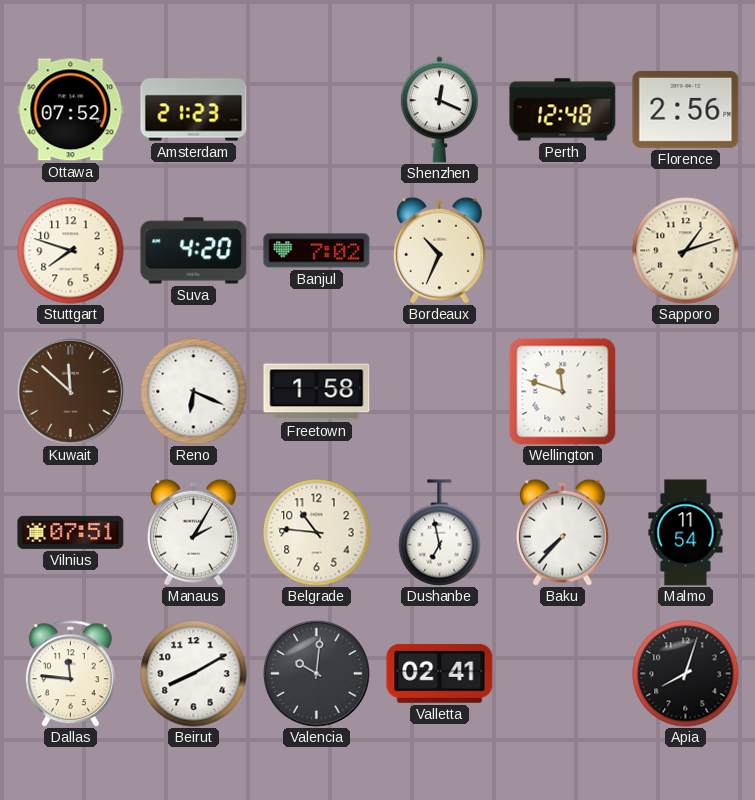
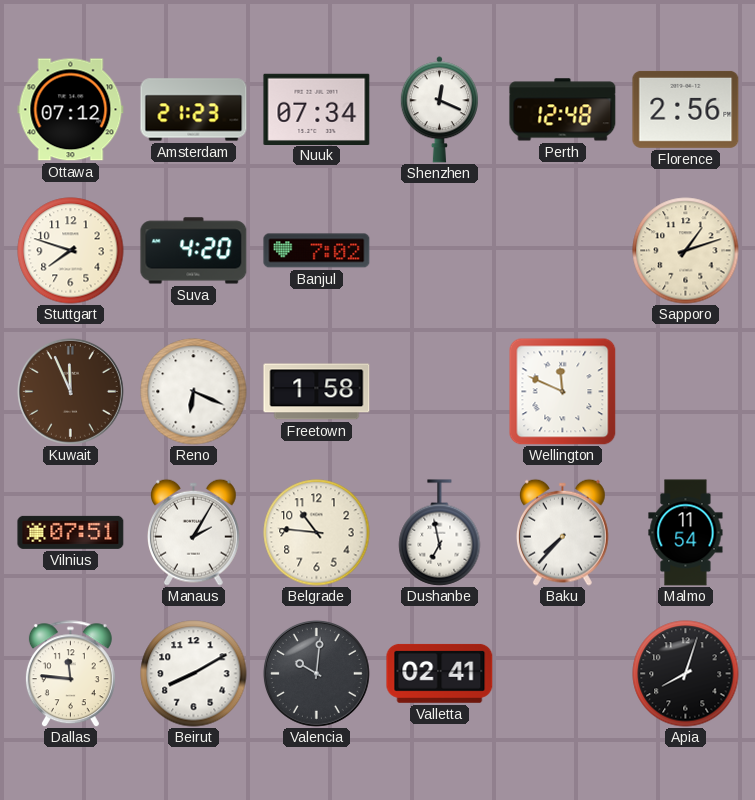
Ottawa: 07:52 -> 07:12 (71, 110)
Nuuk: none -> 07:34 (317, 109)
Bordeaux: 10:34 -> none (440, 250)
Kuwait: 11:52 -> 11:56 (70, 391)
Wellington: 11:48 -> 11:49 (562, 391)
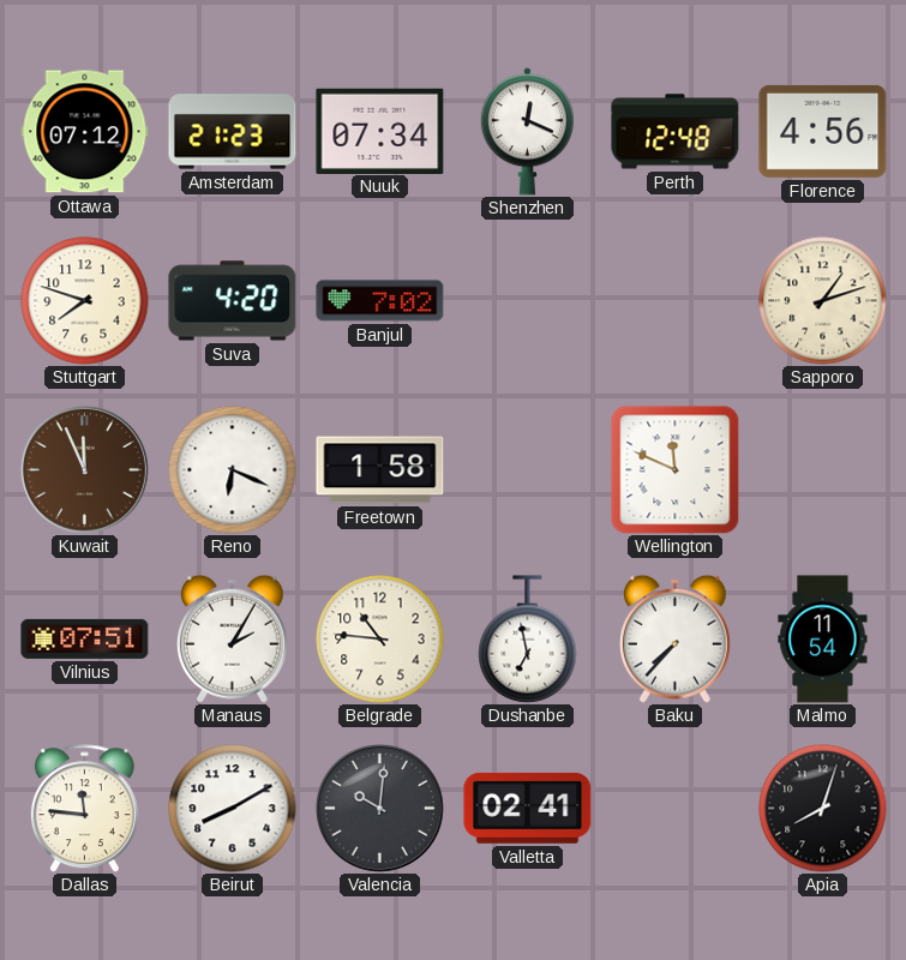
Florence: 2:56 -> 4:56 (823, 131)
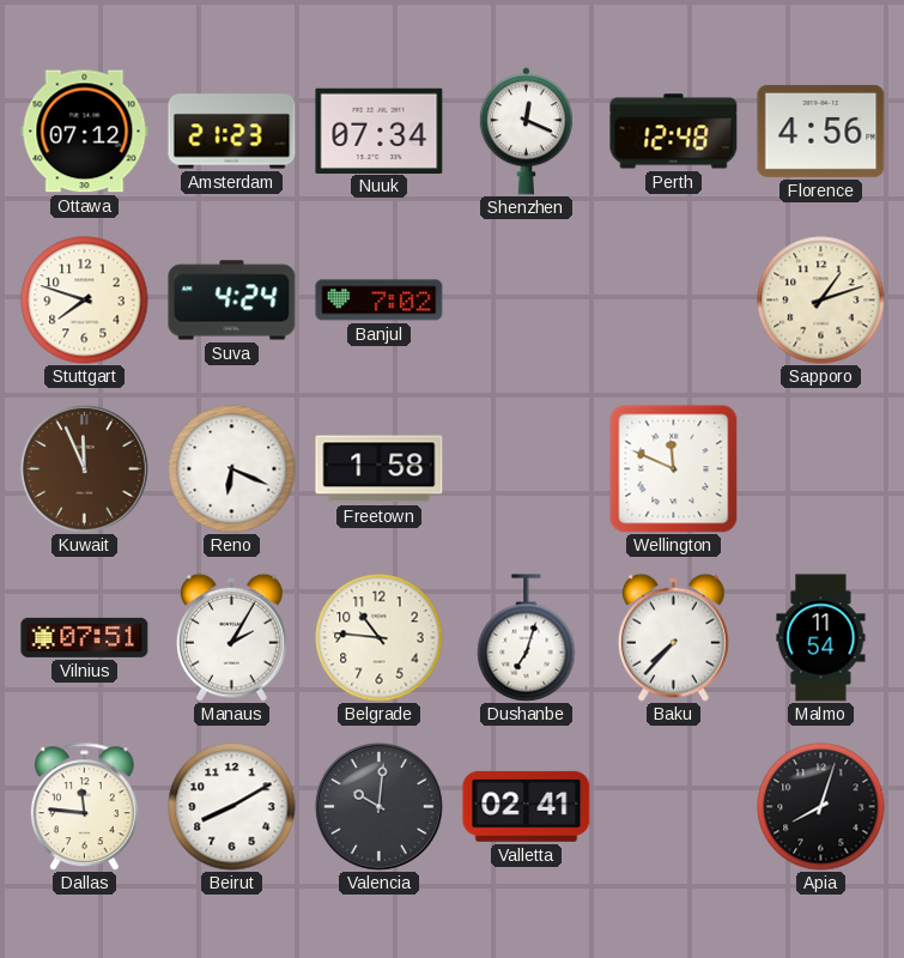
Suva: 4:20 -> 4:24 (232, 301)
Dushanbe: 6:58 -> 7:03 (527, 638)
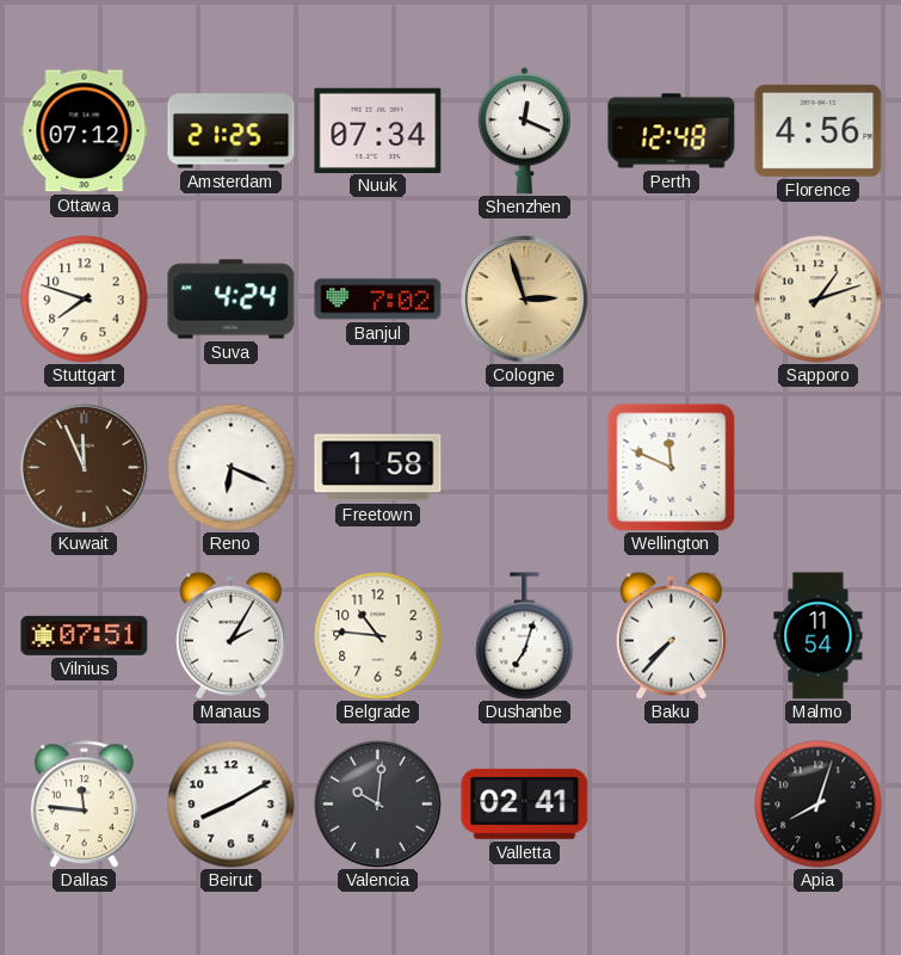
Amsterdam: 21:23 -> 21:25 (232, 131)
Cologne: none -> 2:57 (524, 298)
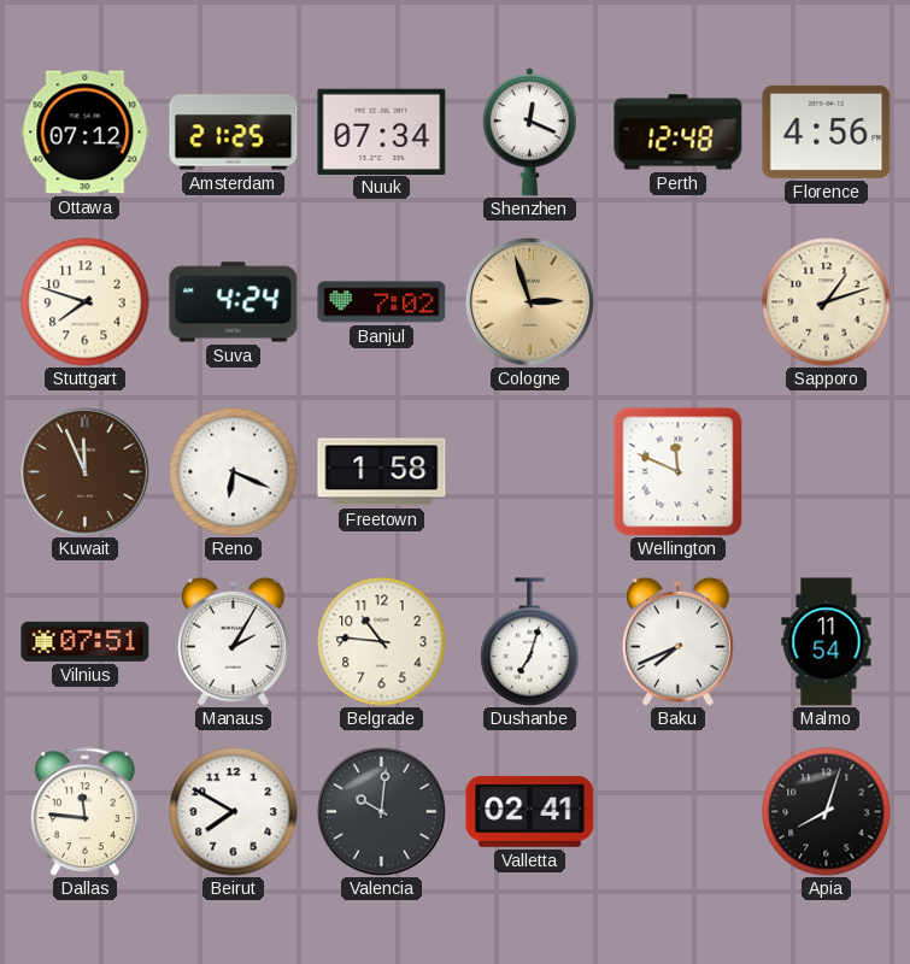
Baku: 7:37 -> 7:41 (679, 641)
Beirut: 8:10 -> 7:50 (234, 812)
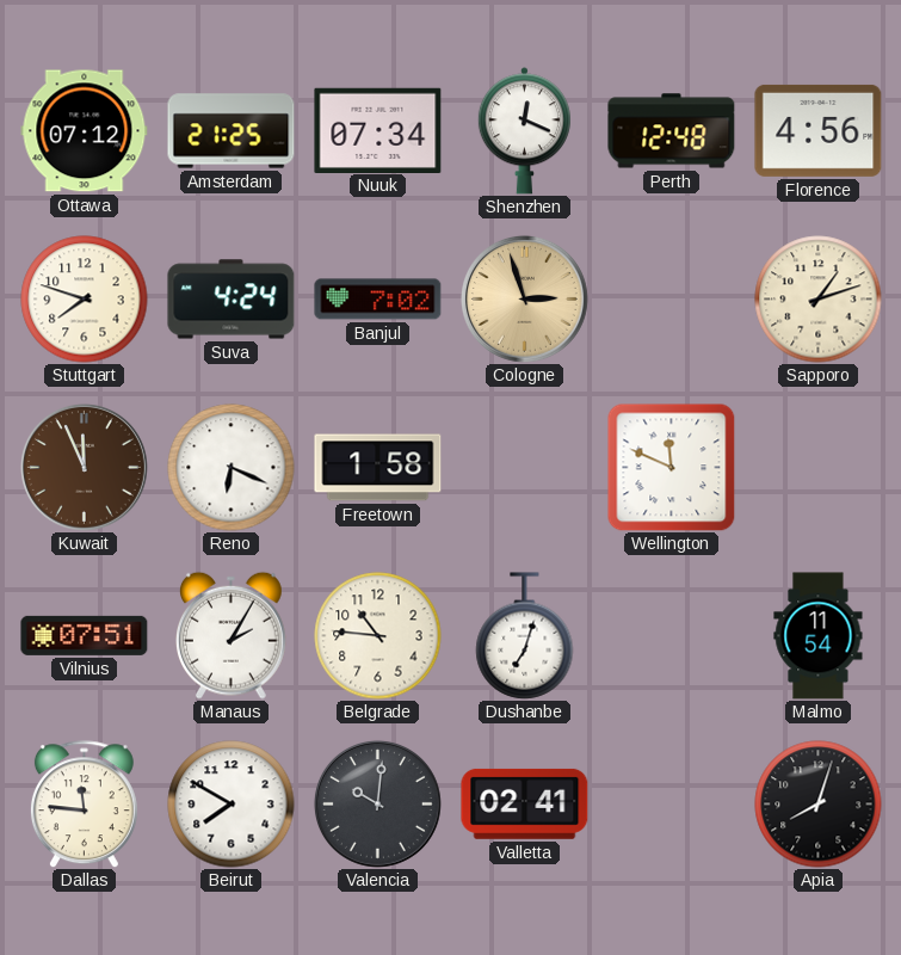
Baku: 7:41 -> none (679, 641)
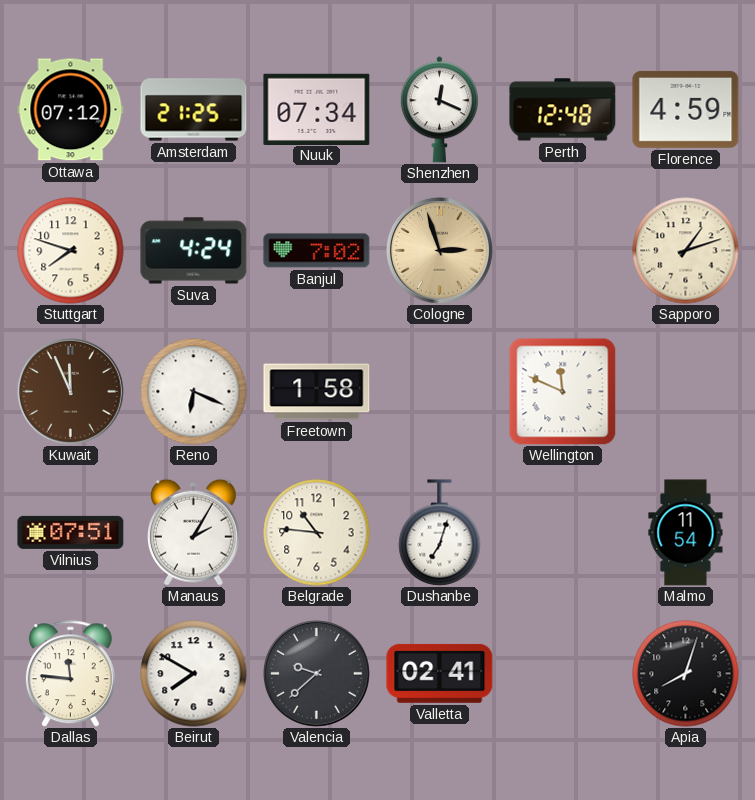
Florence: 4:56 -> 4:59 (686, 109)
Valencia: 10:01 -> 9:38 (316, 673)
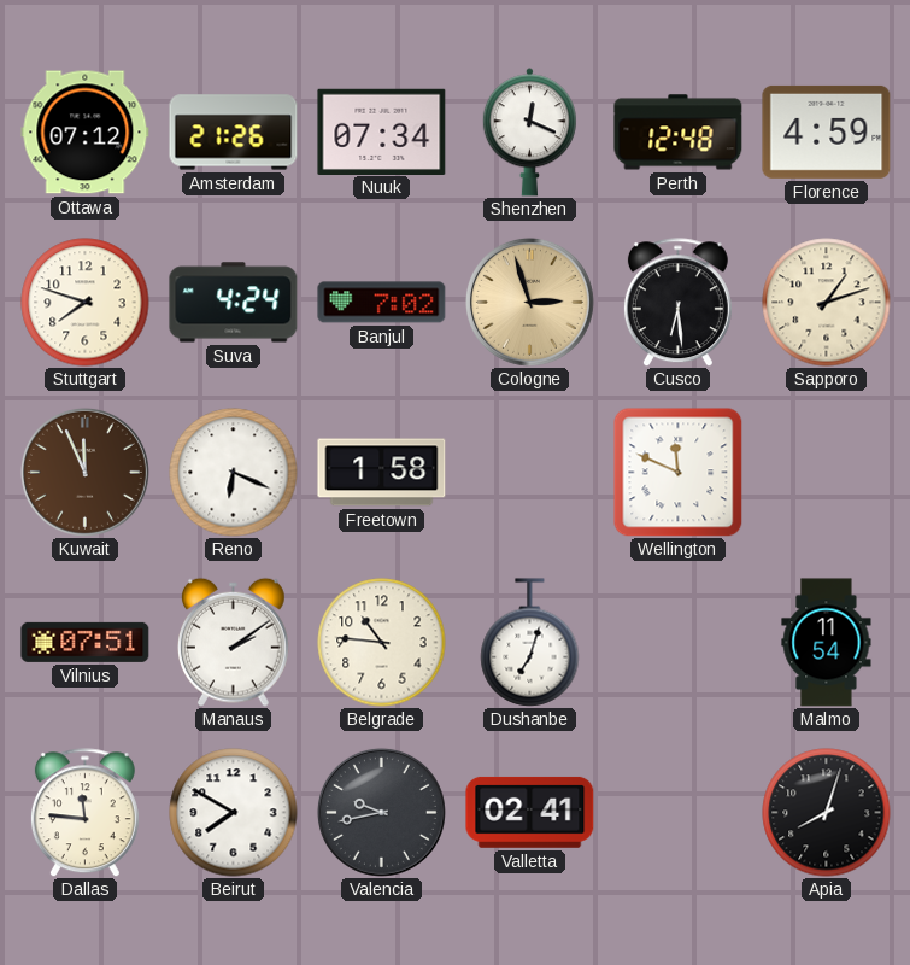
Amsterdam: 21:25 -> 21:26 (234, 133)
Cusco: none -> 6:29 (677, 303)
Manaus: 2:05 -> 2:09 (234, 642)
Valencia: 9:38 -> 9:43 (381, 812)
